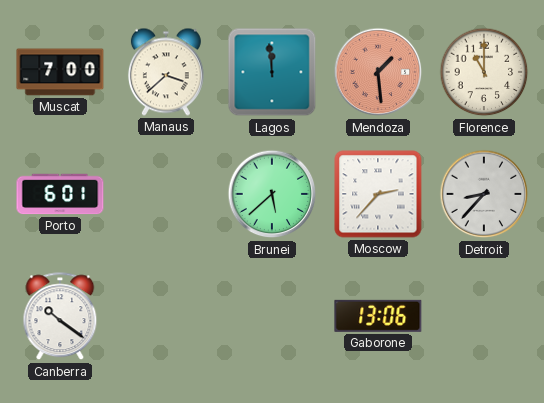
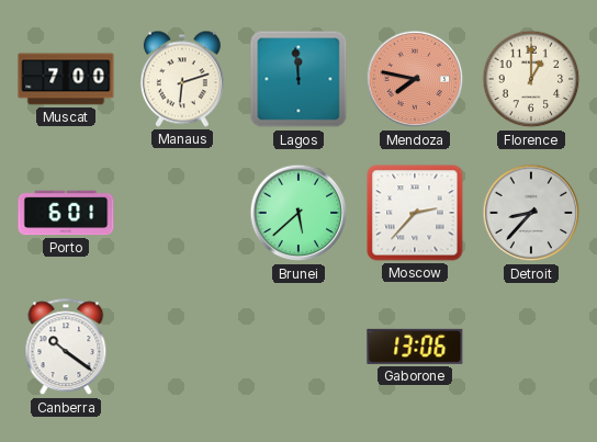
Manaus: 3:38 -> 6:12 (182, 79)
Mendoza: 1:29 -> 7:47 (415, 79)
Florence: 11:00 -> 1:00 (531, 79)
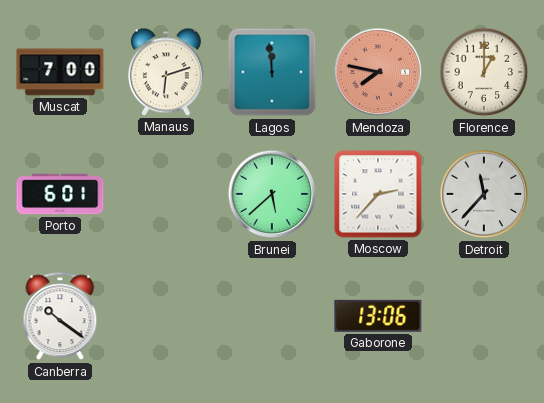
Detroit: 8:37 -> 11:37 (484, 194)
